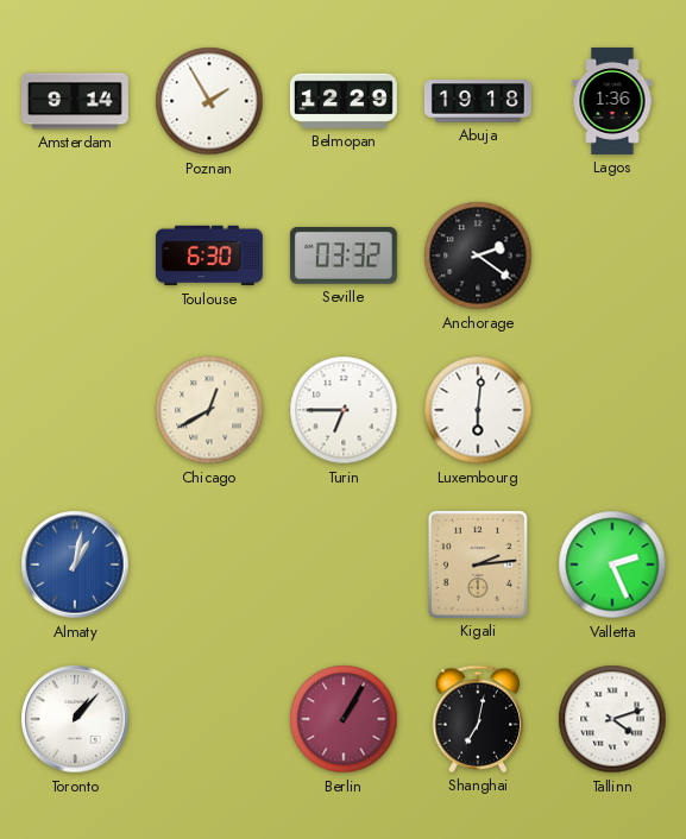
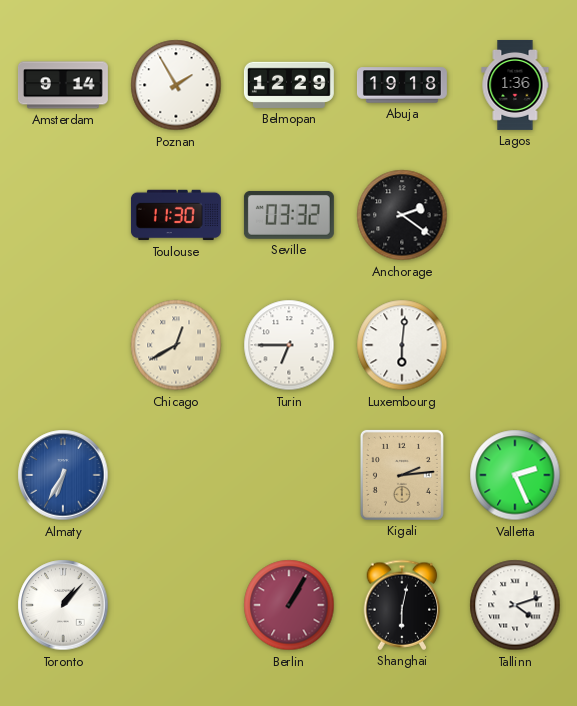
Toulouse: 6:30 -> 11:30 (176, 215)
Almaty: 1:02 -> 6:35 (63, 475)
Shanghai: 7:02 -> 6:02 (402, 605)
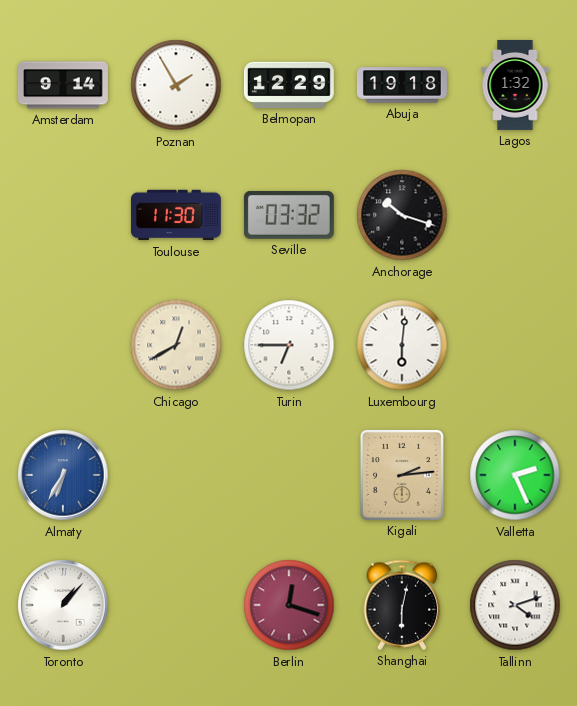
Lagos: 1:36 -> 1:32 (515, 85)
Anchorage: 2:21 -> 10:18 (402, 215)
Berlin: 1:05 -> 12:18 (289, 605)
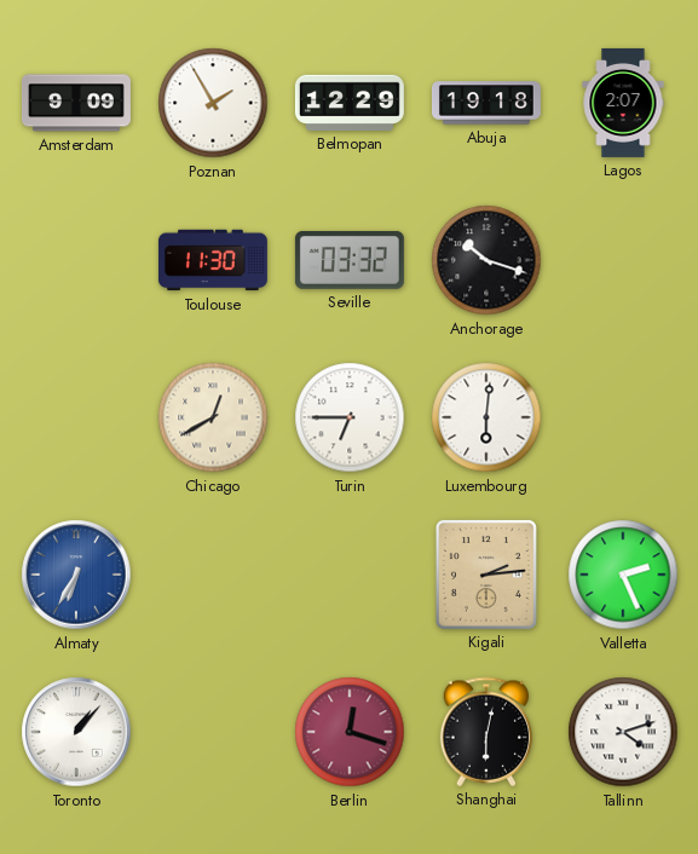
Amsterdam: 9:14 -> 9:09 (76, 103)
Lagos: 1:32 -> 2:07 (623, 103)
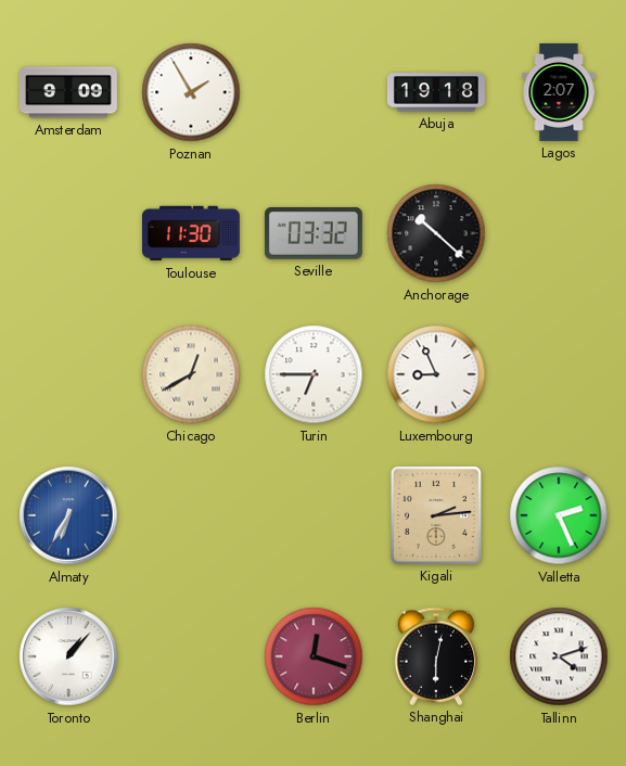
Belmopan: 12:29 -> none (350, 103)
Anchorage: 10:18 -> 10:22 (436, 233)
Luxembourg: 6:01 -> 8:56 (436, 374)
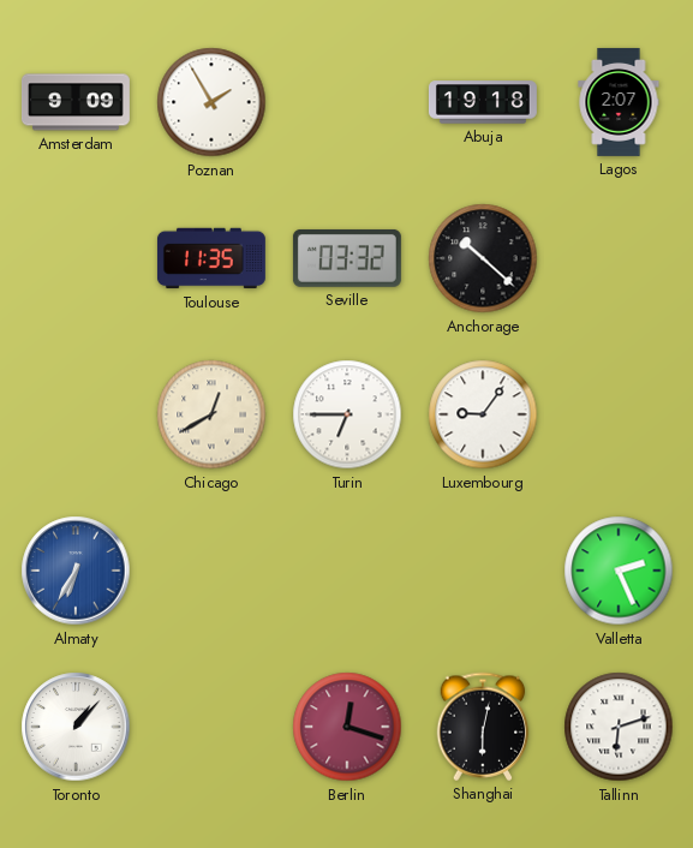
Toulouse: 11:30 -> 11:35 (211, 258)
Luxembourg: 8:56 -> 9:06 (483, 414)
Kigali: 2:14 -> none (436, 515)
Tallinn: 4:12 -> 6:12 (619, 727)
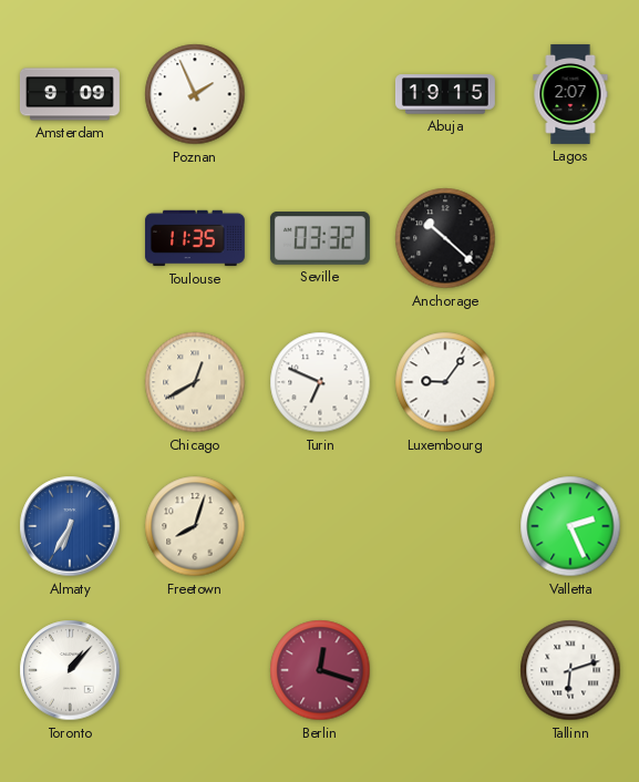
Poznan: 1:55 -> 1:56 (195, 94)
Abuja: 19:18 -> 19:15 (445, 94)
Turin: 6:45 -> 6:49 (320, 382)
Freetown: none -> 8:03 (195, 526)
Shanghai: 6:02 -> none (483, 727)
